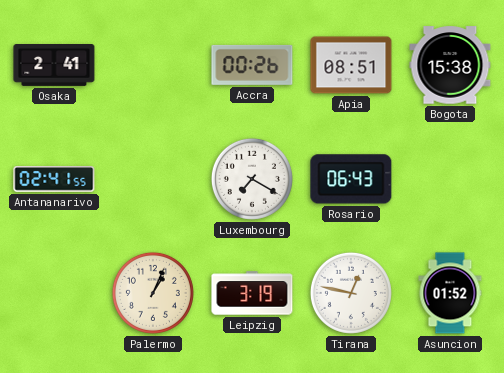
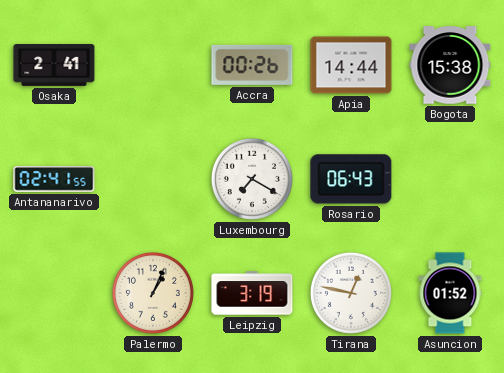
Apia: 08:51 -> 14:44 (351, 65)
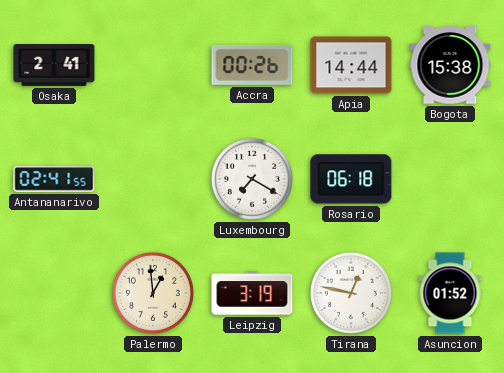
Rosario: 06:43 -> 06:18 (351, 179)
Palermo: 1:04 -> 12:59 (153, 293)
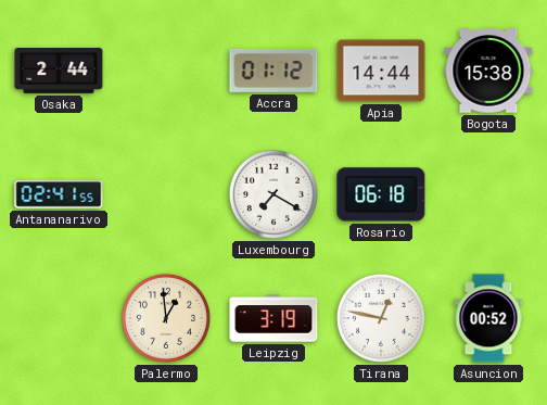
Osaka: 2:41 -> 2:44 (59, 72)
Accra: 00:26 -> 01:12 (273, 71)
Asuncion: 01:52 -> 00:52 (488, 318)
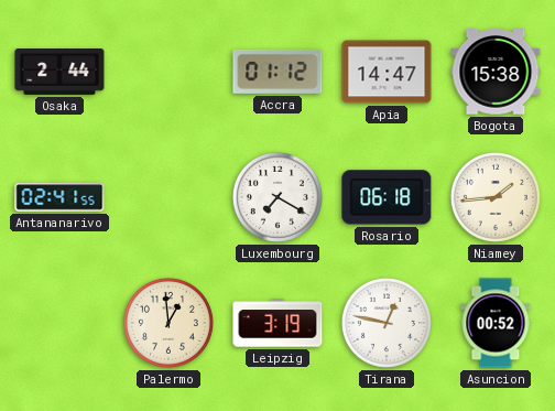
Apia: 14:44 -> 14:47 (387, 72)
Niamey: none -> 1:44 (496, 197)
